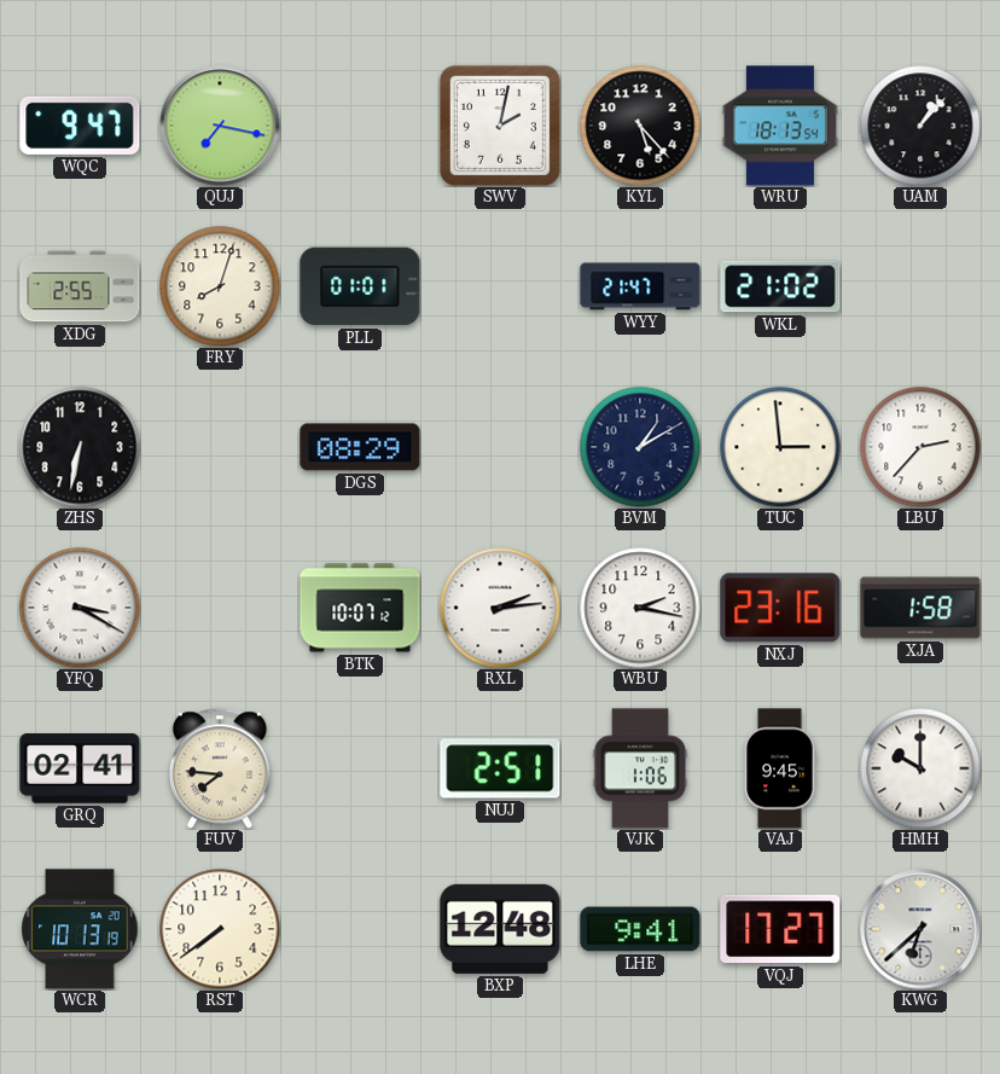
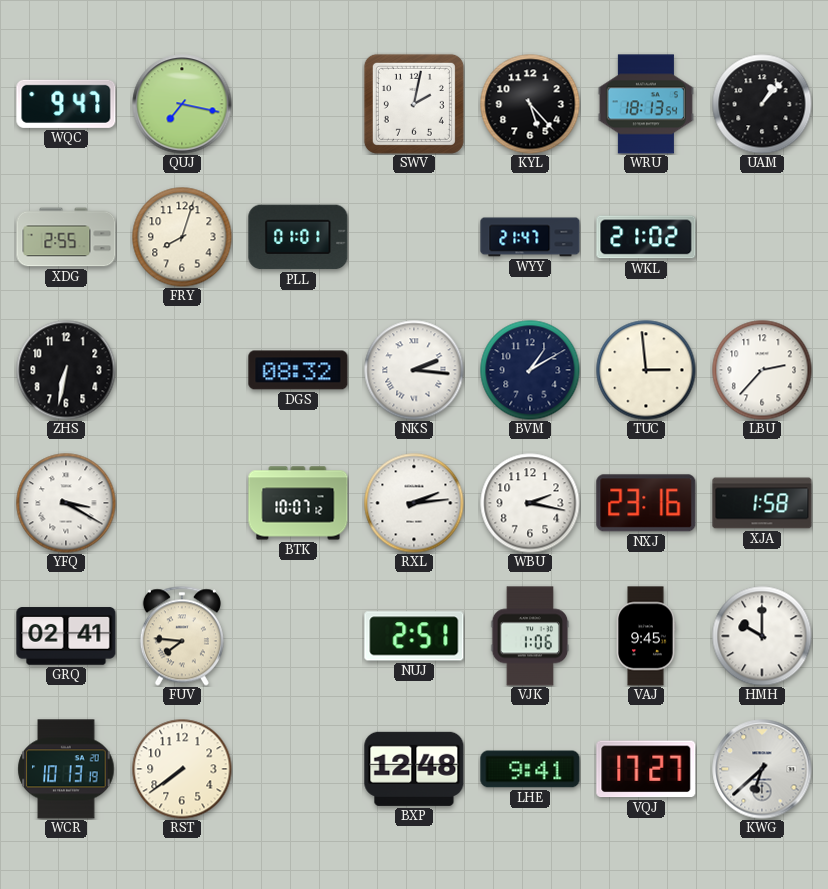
DGS: 08:29 -> 08:32 (298, 370)
NKS: none -> 2:16 (414, 370)
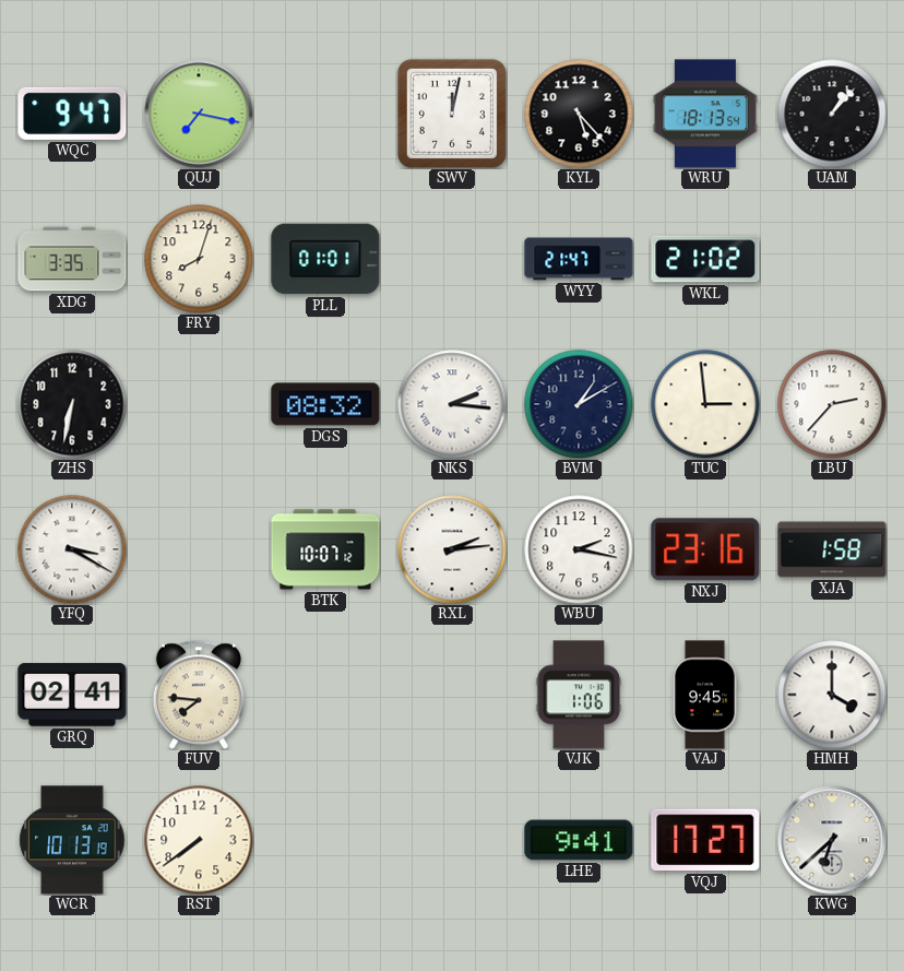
SWV: 2:02 -> 12:02 (452, 114)
XDG: 2:55 -> 3:35 (72, 259)
NUJ: 2:51 -> none (414, 636)
HMH: 10:00 -> 4:00 (832, 695)
BXP: 12:48 -> none (414, 769)
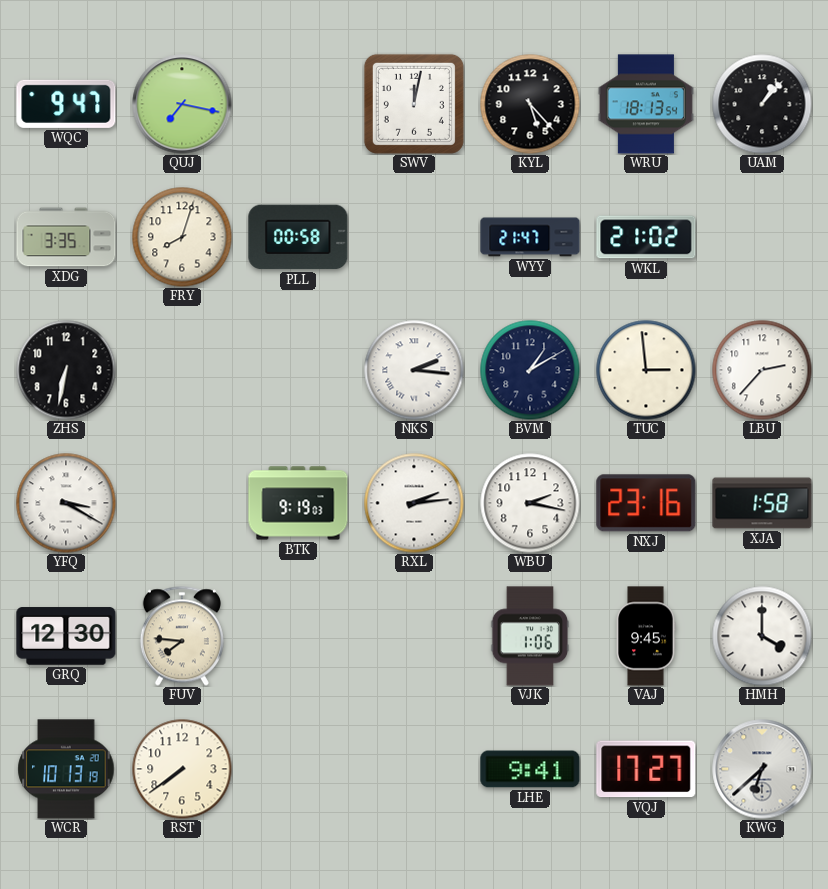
PLL: 01:01 -> 00:58 (298, 237)
DGS: 08:32 -> none (325, 404)
BTK: 10:07 -> 9:19 (298, 503)
GRQ: 02:41 -> 12:30 (66, 636)
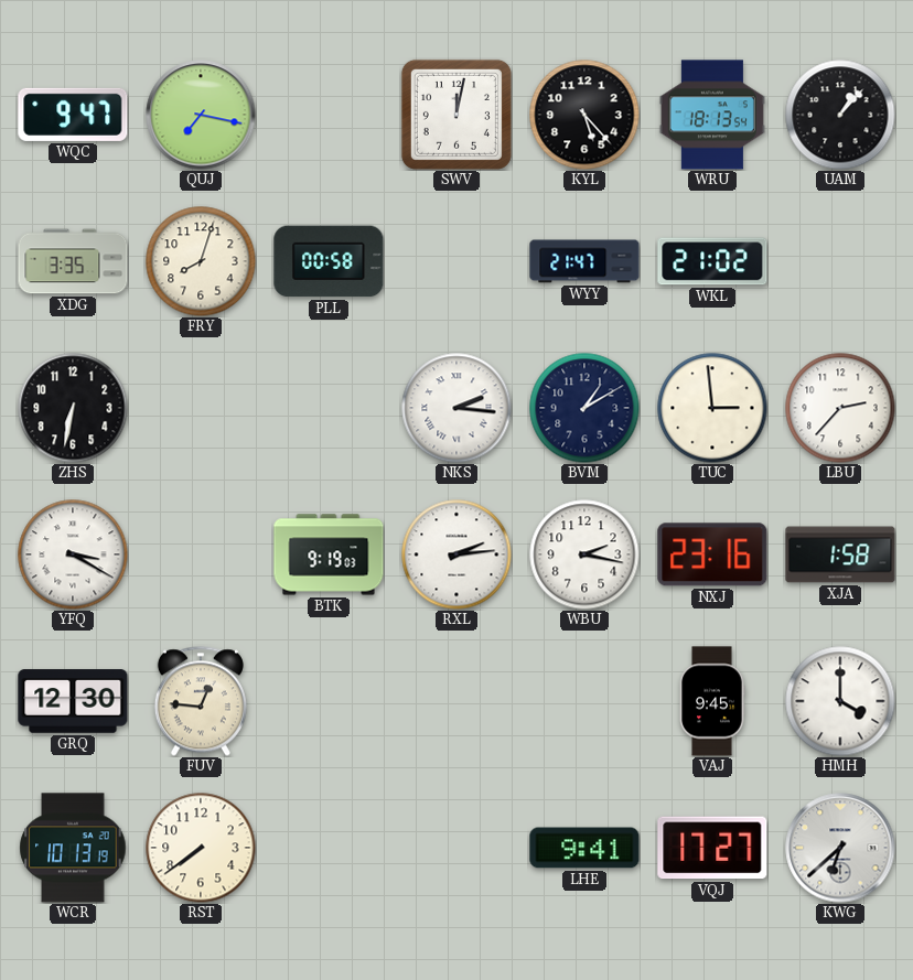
FUV: 7:46 -> 12:46 (201, 701)
VJK: 1:06 -> none (530, 636)
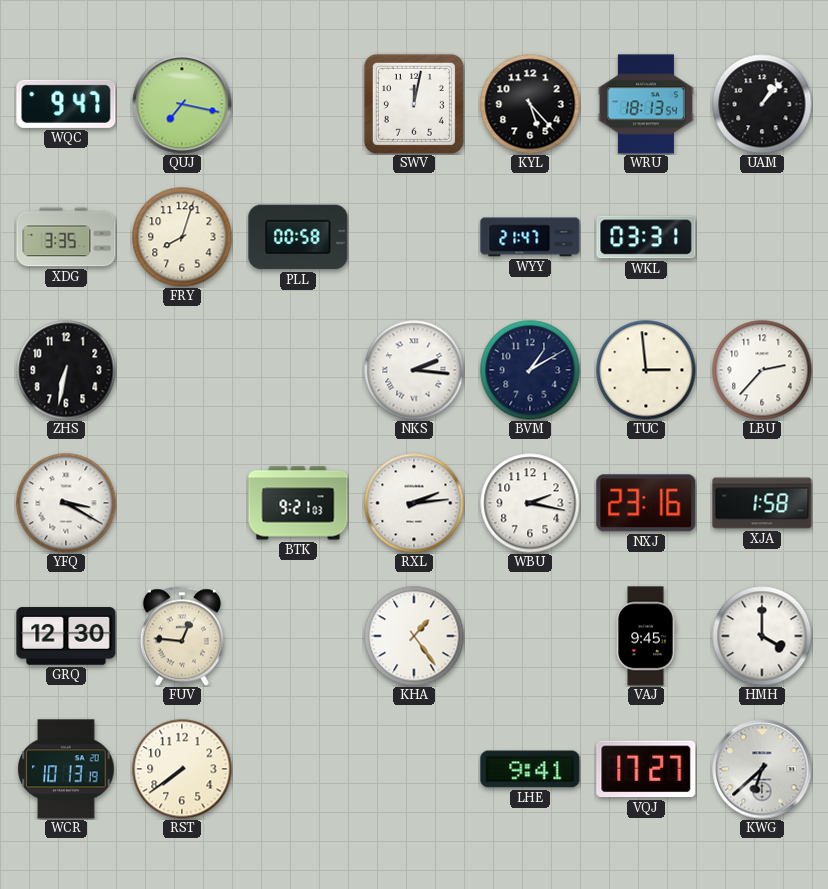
WKL: 21:02 -> 03:31 (646, 237)
BTK: 9:19 -> 9:21 (298, 503)
KHA: none -> 1:24 (414, 636)
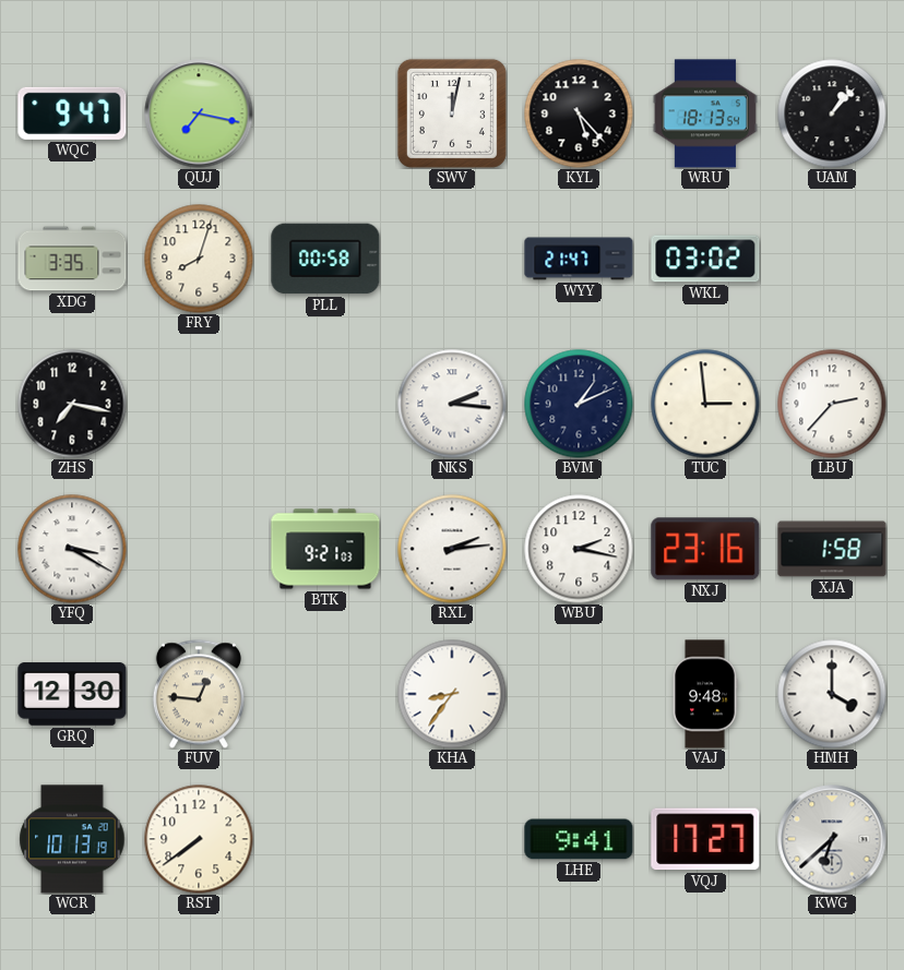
WKL: 03:31 -> 03:02 (705, 259)
ZHS: 6:32 -> 7:17 (72, 404)
BVM: 1:10 -> 1:11 (579, 404)
KHA: 1:24 -> 8:36 (452, 694)
VAJ: 9:45 -> 9:48 (705, 694)
